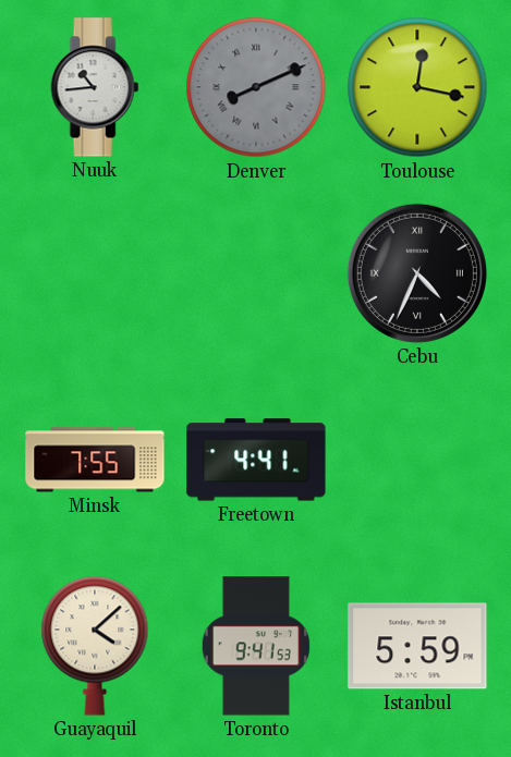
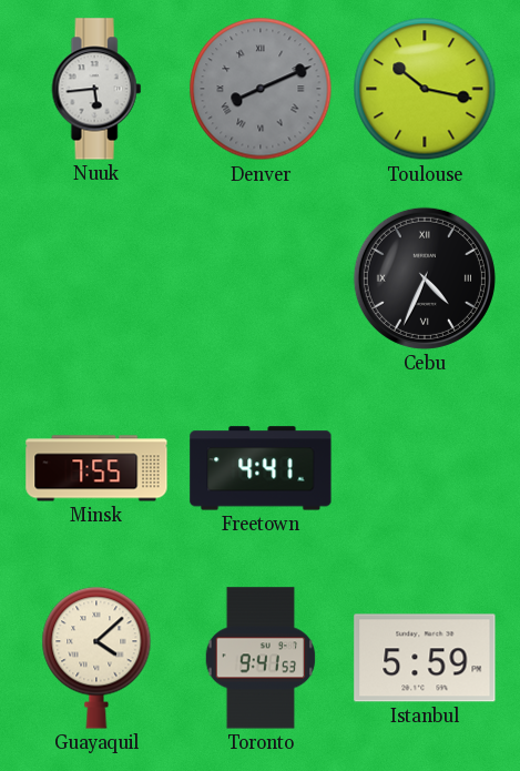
Nuuk: 10:44 -> 5:44 (96, 89)
Toulouse: 12:17 -> 10:17 (425, 89)
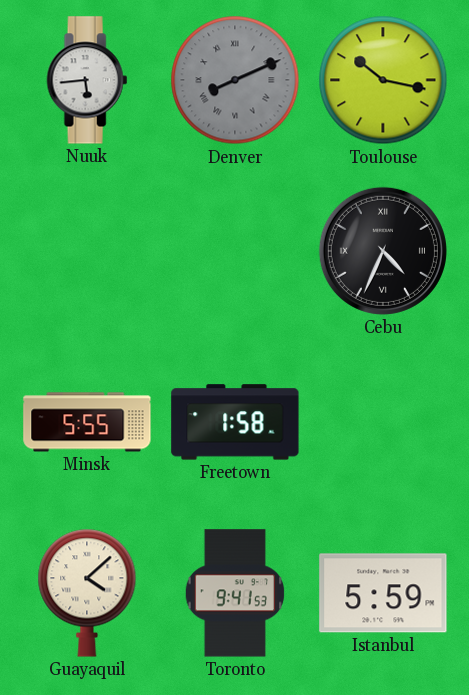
Minsk: 7:55 -> 5:55 (87, 422)
Freetown: 4:41 -> 1:58 (235, 422)
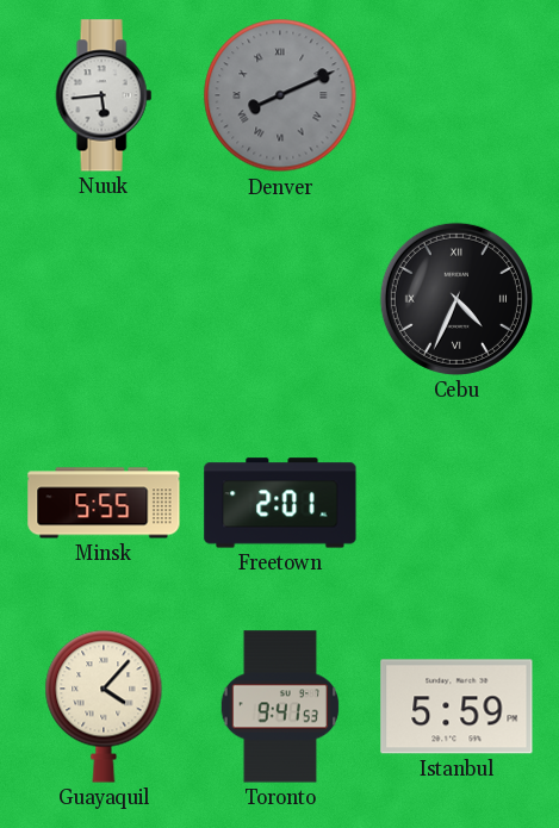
Toulouse: 10:17 -> none (383, 80)
Freetown: 1:58 -> 2:01 (280, 503)
Guayaquil: 4:08 -> 4:07 (104, 706)
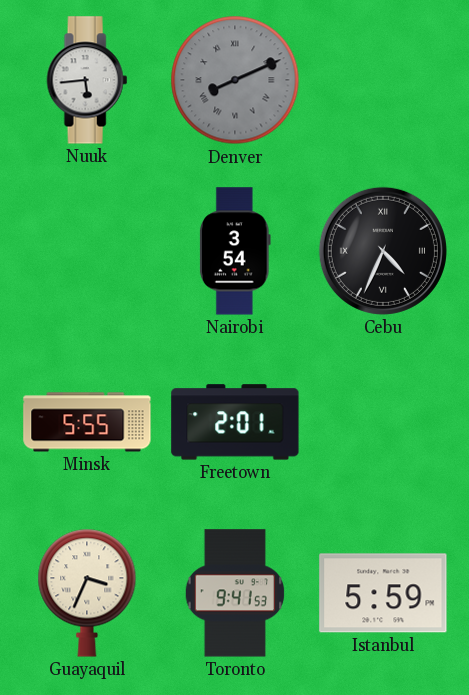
Nairobi: none -> 3:54 (235, 251)
Guayaquil: 4:07 -> 3:34 (87, 593)
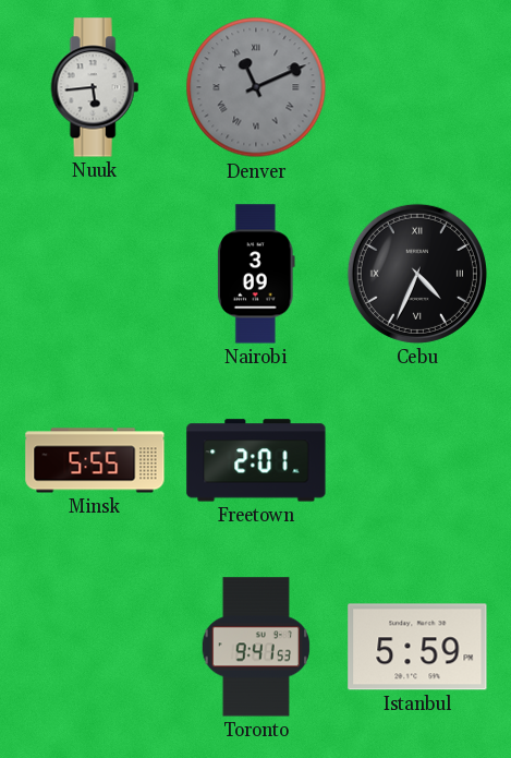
Denver: 8:11 -> 11:11 (256, 87)
Nairobi: 3:54 -> 3:09 (256, 274)
Guayaquil: 3:34 -> none (87, 593)
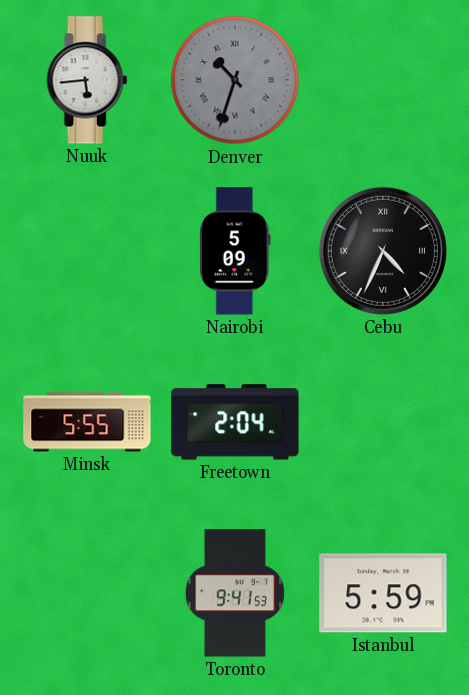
Denver: 11:11 -> 10:33 (235, 80)
Nairobi: 3:09 -> 5:09 (235, 251)
Freetown: 2:01 -> 2:04 (235, 422)
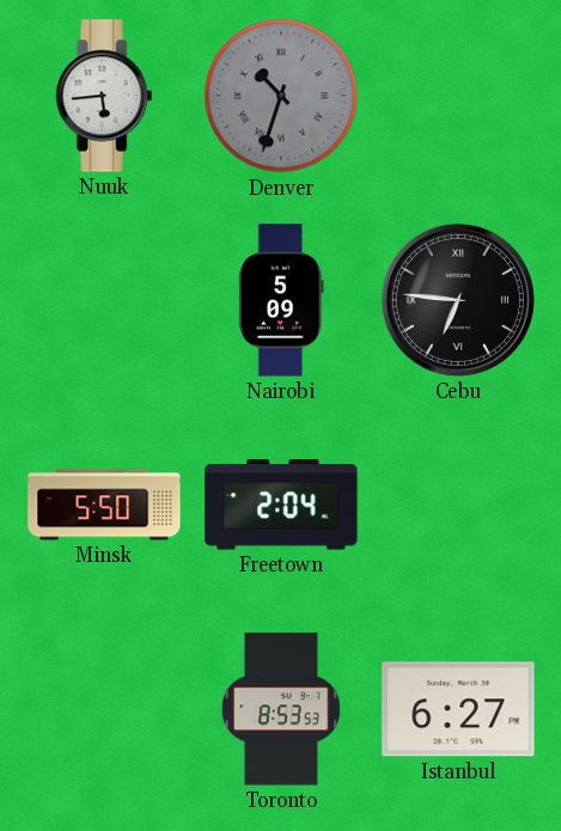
Cebu: 4:34 -> 6:46 (458, 300)
Minsk: 5:55 -> 5:50 (104, 505)
Toronto: 9:41 -> 8:53 (280, 709)
Istanbul: 5:59 -> 6:27 (458, 709)
